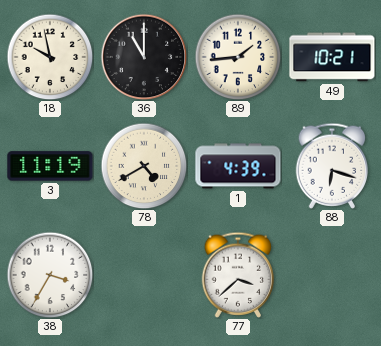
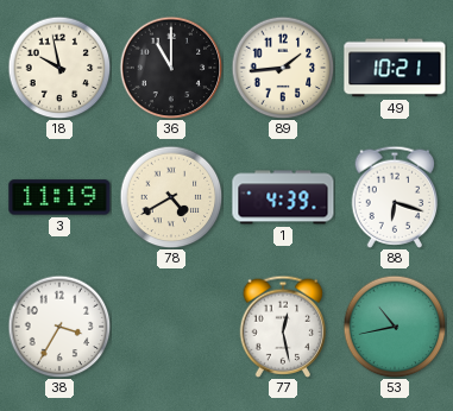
77: 3:38 -> 12:28 (283, 327)
53: none -> 10:43 (395, 327)
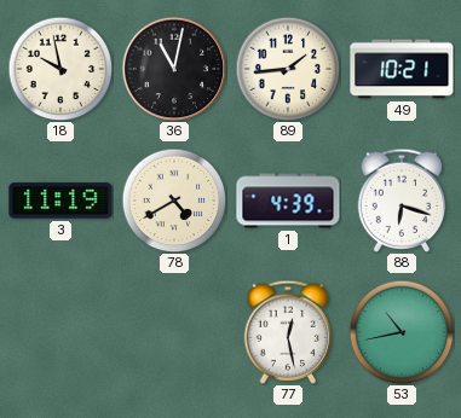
36: 11:00 -> 11:02 (174, 69)
38: 3:35 -> none (59, 327)
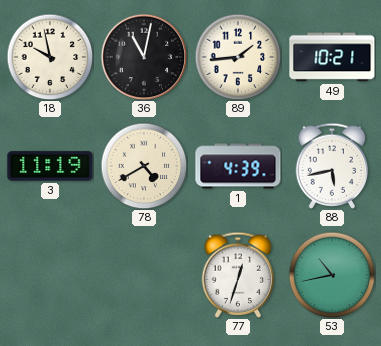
88: 6:18 -> 5:43 (332, 166)
77: 12:28 -> 12:33 (238, 275)
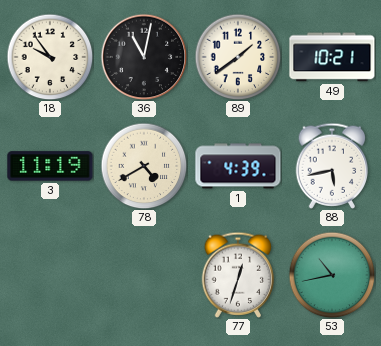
18: 9:58 -> 9:54 (50, 57)
89: 1:44 -> 1:39 (238, 57)
